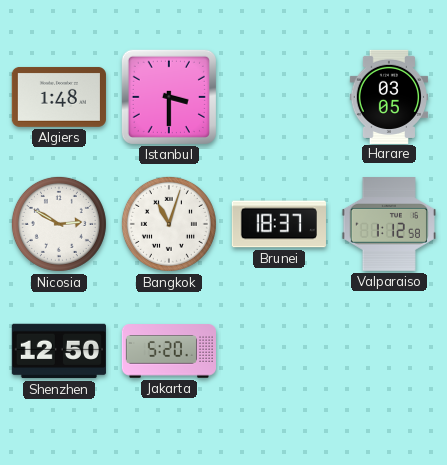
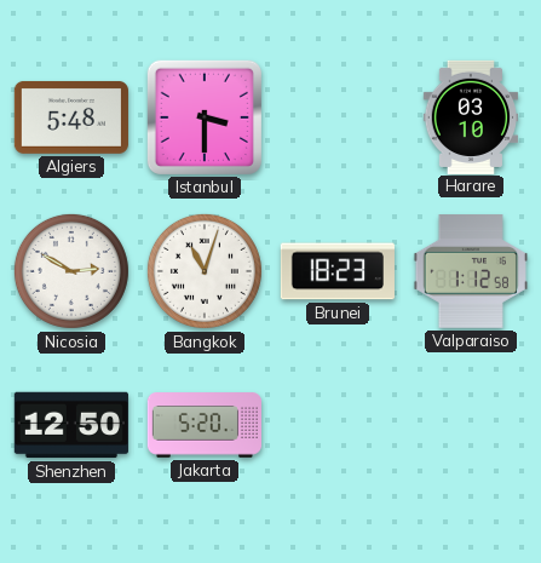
Algiers: 1:48 -> 5:48 (71, 117)
Harare: 03:05 -> 03:10 (471, 116)
Brunei: 18:37 -> 18:23 (338, 271)
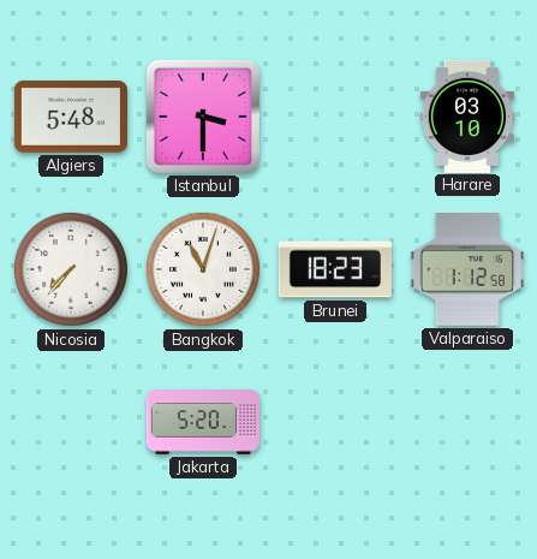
Nicosia: 2:50 -> 7:37 (71, 269)
Shenzhen: 12:50 -> none (71, 425)
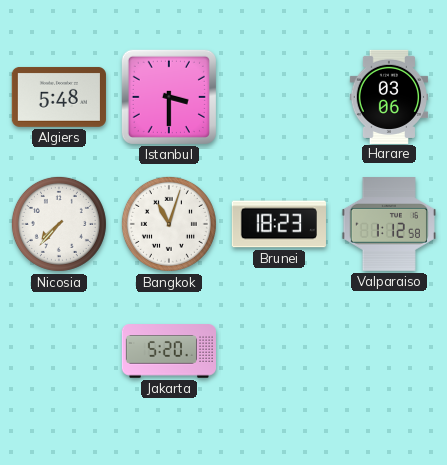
Harare: 03:10 -> 03:06 (389, 96)
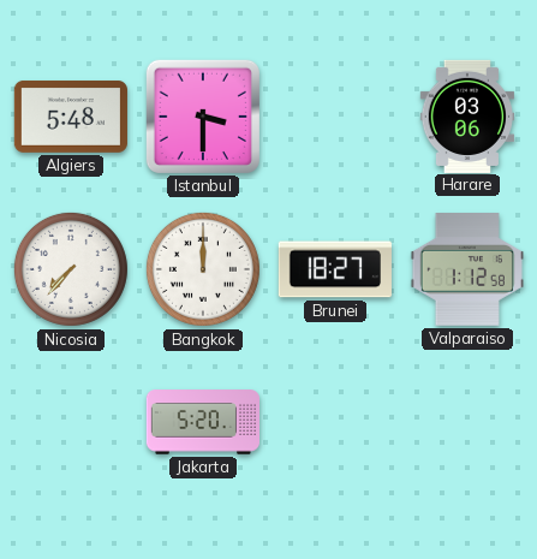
Bangkok: 11:03 -> 12:00 (203, 269)
Brunei: 18:23 -> 18:27 (335, 269)
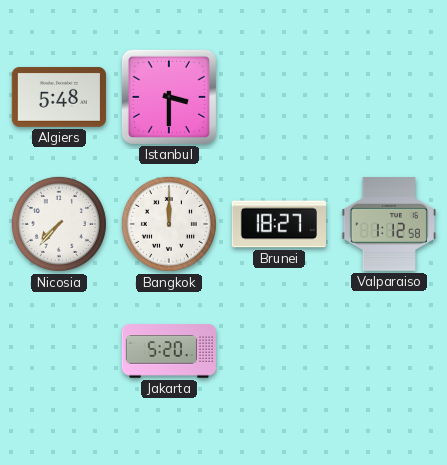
Harare: 03:06 -> none (467, 115)
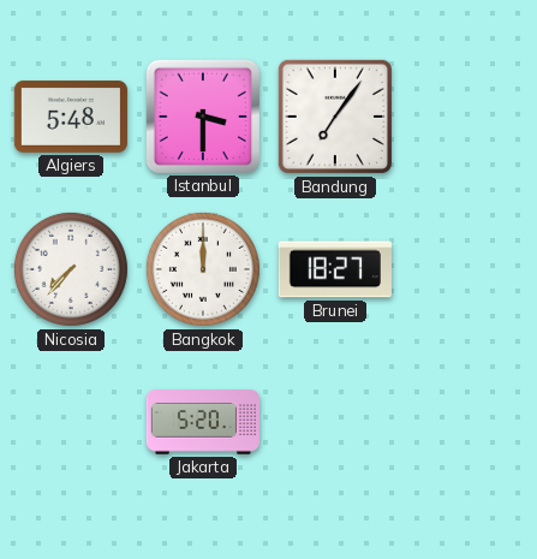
Bandung: none -> 7:06 (335, 117)
Valparaiso: 1:12 -> none (389, 224)
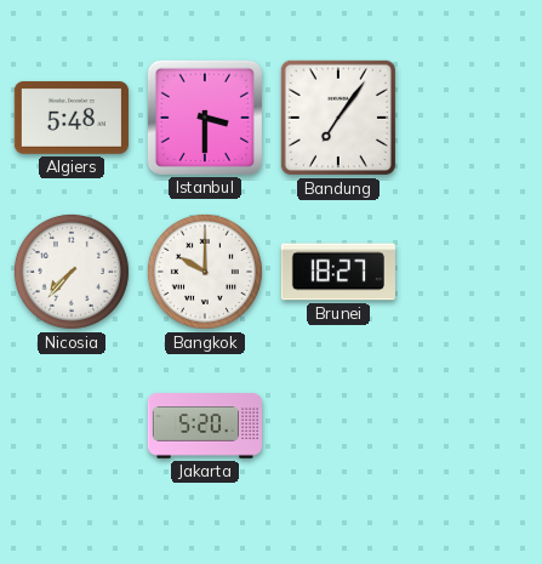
Bangkok: 12:00 -> 10:00 (205, 272)
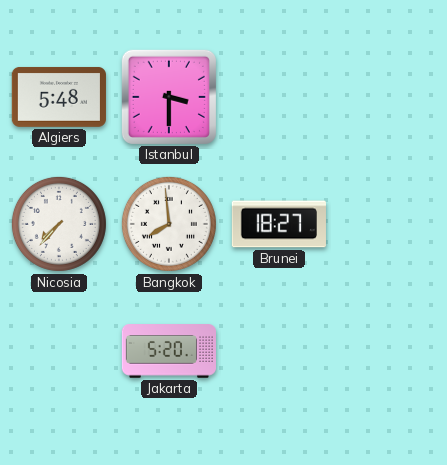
Bandung: 7:06 -> none (338, 118)
Bangkok: 10:00 -> 7:59 (169, 224)
